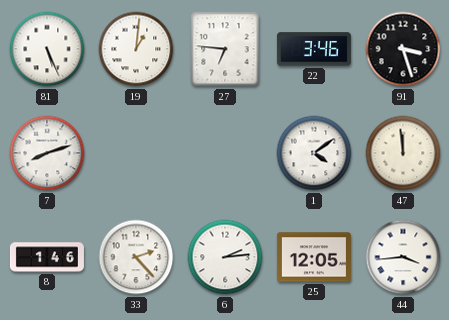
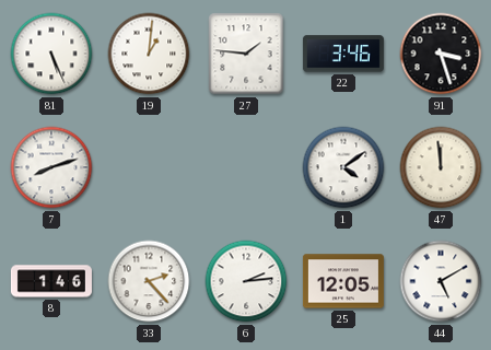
27: 6:46 -> 1:46 (246, 54)
44: 3:44 -> 5:10 (441, 281)
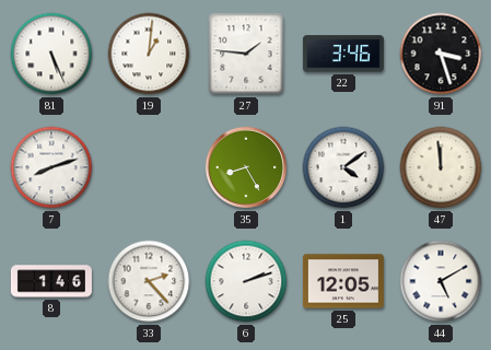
35: none -> 8:25 (246, 167)
6: 2:14 -> 2:12 (246, 281)
